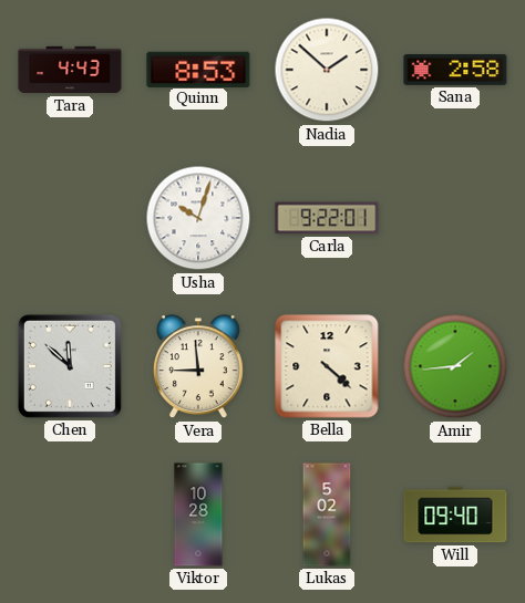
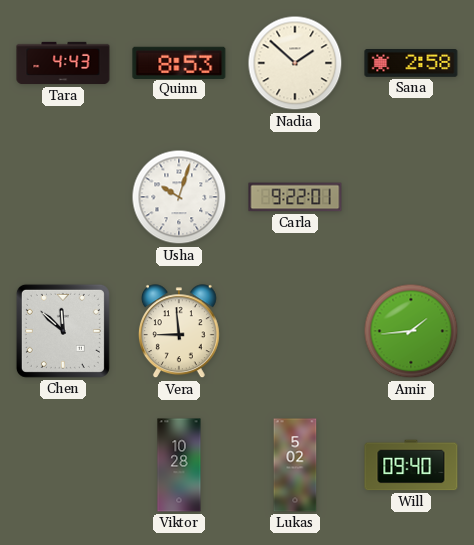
Bella: 4:22 -> none (327, 366)
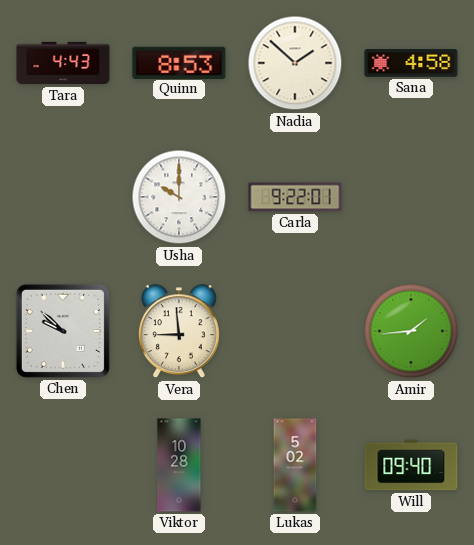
Sana: 2:58 -> 4:58 (411, 64)
Usha: 10:03 -> 10:00 (179, 197)
Chen: 11:52 -> 9:52 (63, 331)
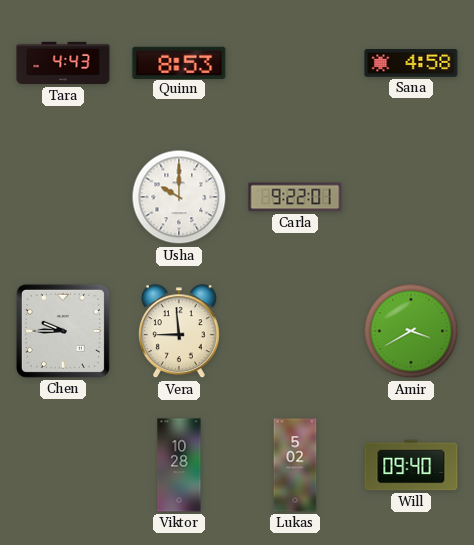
Nadia: 1:52 -> none (295, 63)
Chen: 9:52 -> 9:45 (63, 331)
Amir: 1:44 -> 3:40 (411, 331)
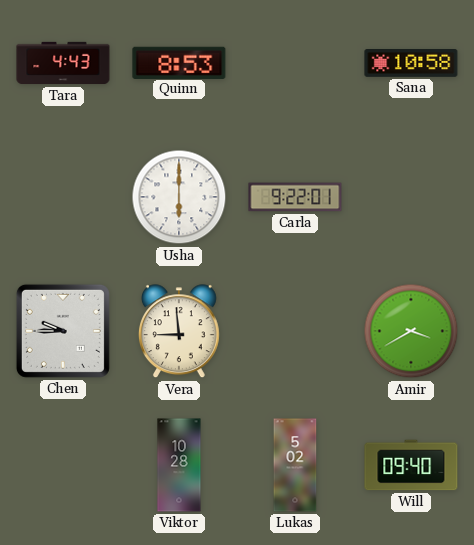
Sana: 4:58 -> 10:58 (411, 64)
Usha: 10:00 -> 6:00 (179, 197)
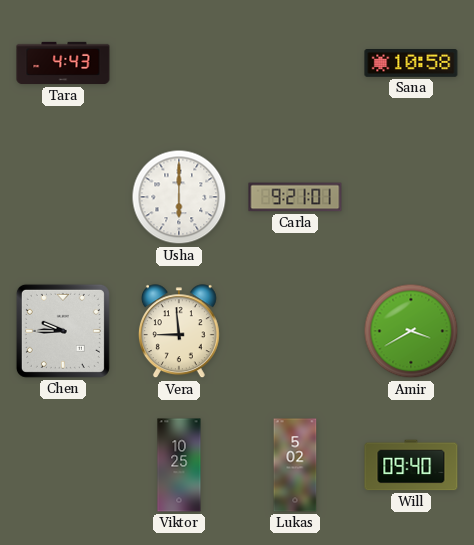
Quinn: 8:53 -> none (179, 62)
Carla: 9:22 -> 9:21 (295, 197)
Viktor: 10:28 -> 10:25 (179, 465)
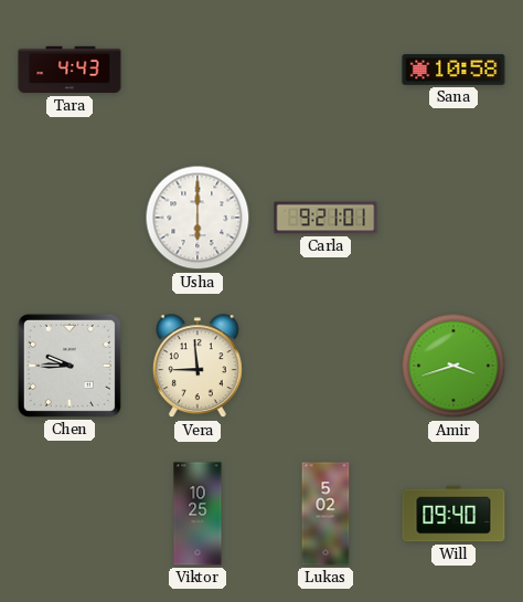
Amir: 3:40 -> 3:42 (453, 366)
